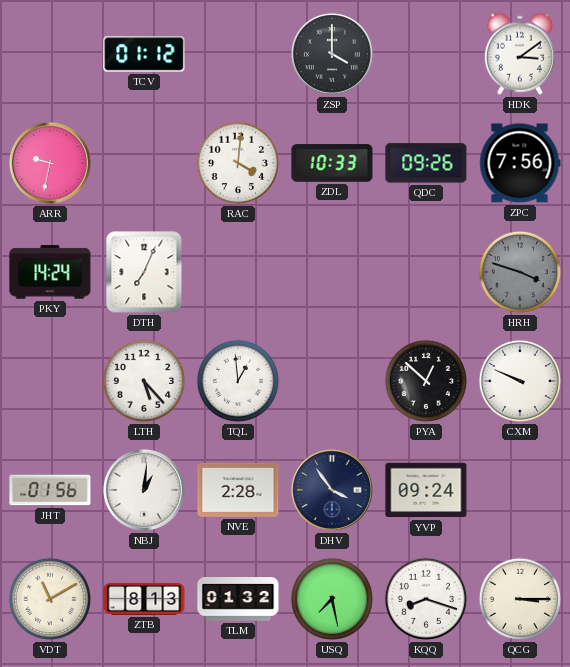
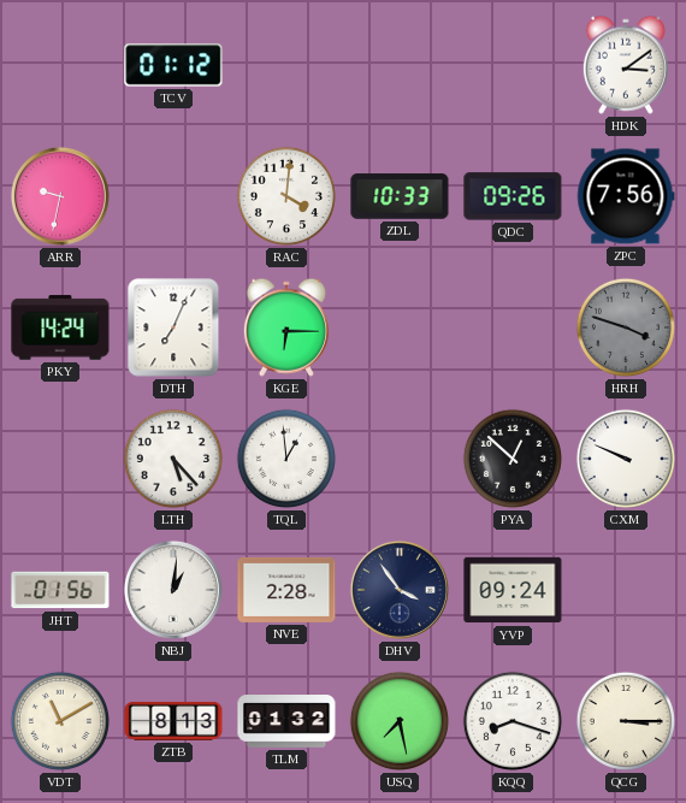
ZSP: 4:00 -> none (332, 54)
KGE: none -> 6:15 (286, 327)
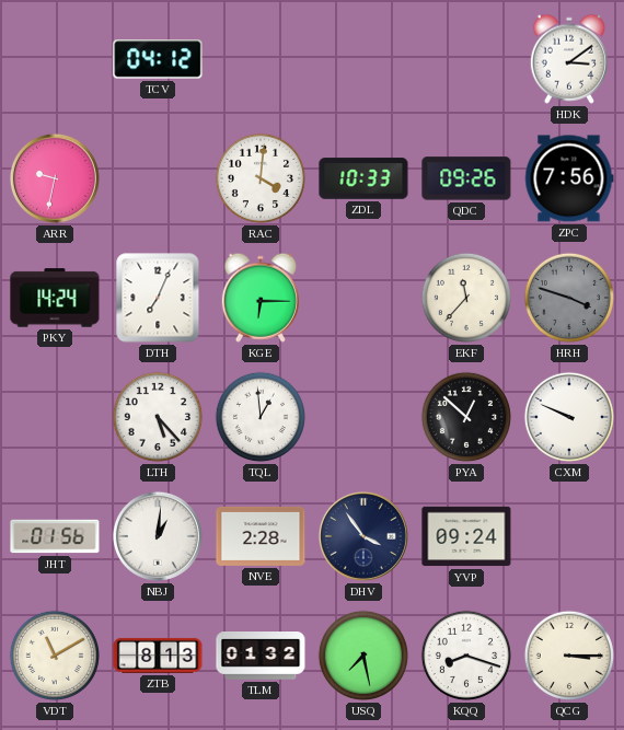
TCV: 01:12 -> 04:12 (158, 59)
EKF: none -> 11:37 (466, 298)
